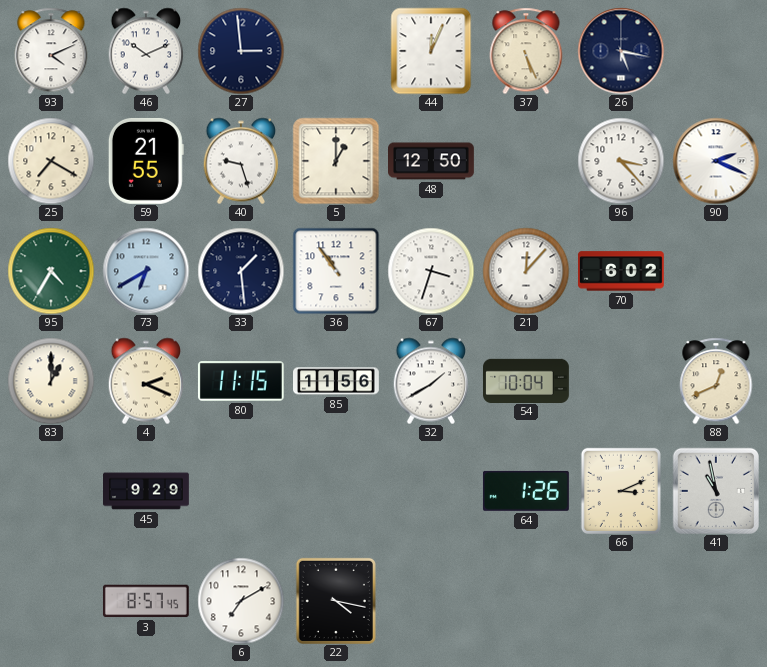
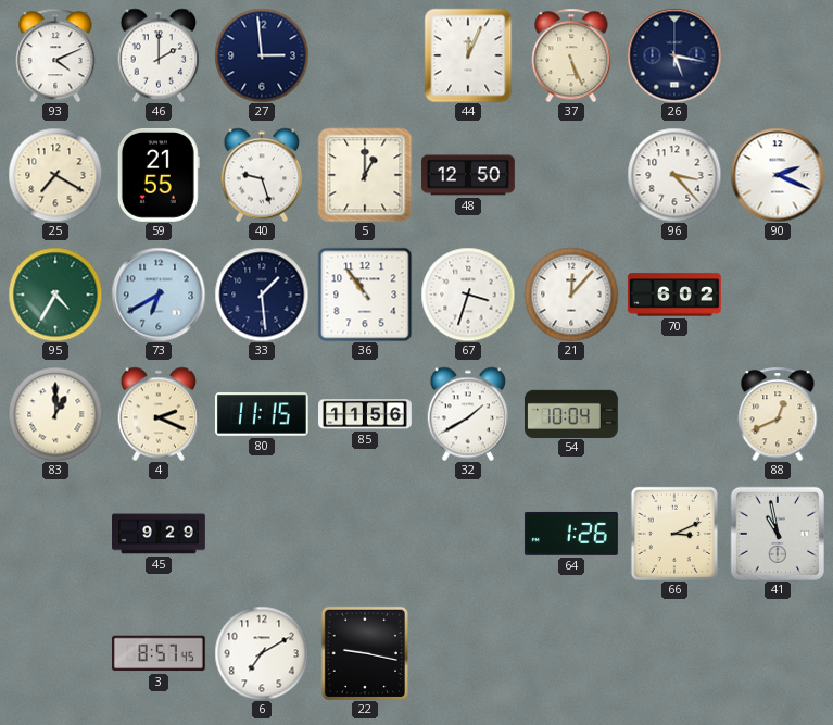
46: 10:11 -> 2:00 (159, 55)
22: 4:17 -> 9:17 (365, 653)
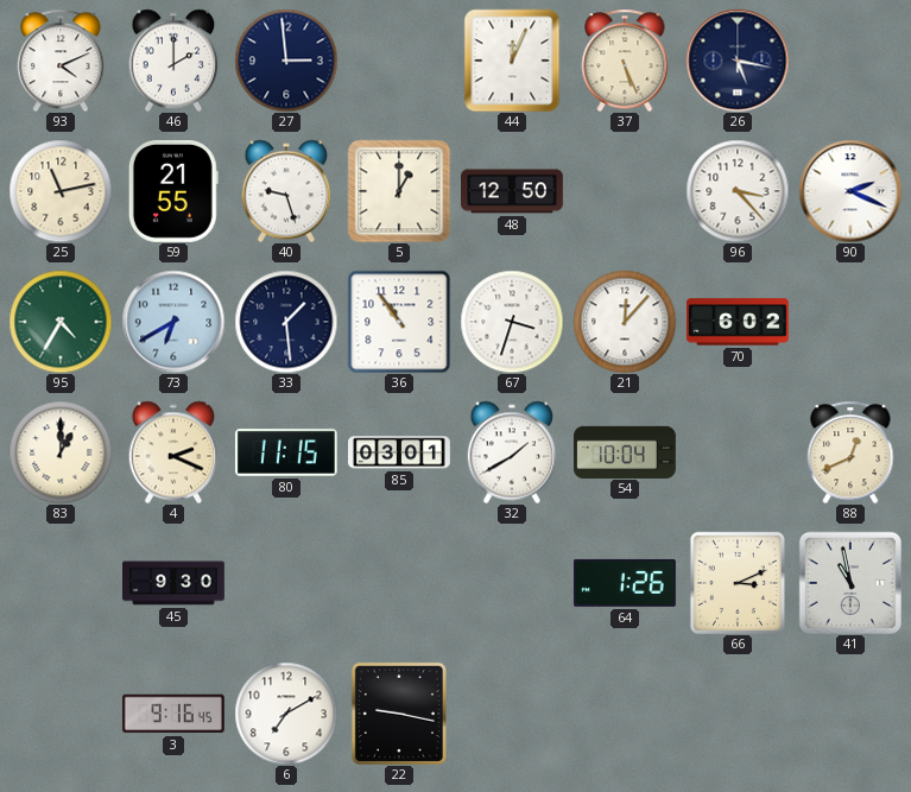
25: 7:20 -> 11:13 (61, 191)
85: 11:56 -> 03:01 (400, 452)
45: 9:29 -> 9:30 (175, 583)
3: 8:57 -> 9:16 (173, 714)
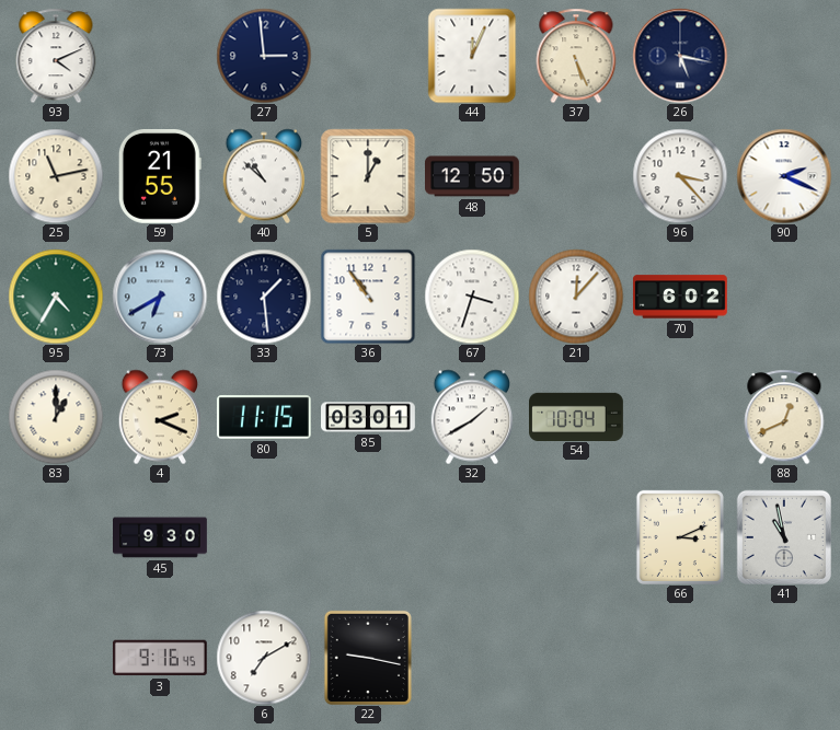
46: 2:00 -> none (173, 61)
40: 9:27 -> 10:52 (264, 176)
64: 1:26 -> none (625, 583)
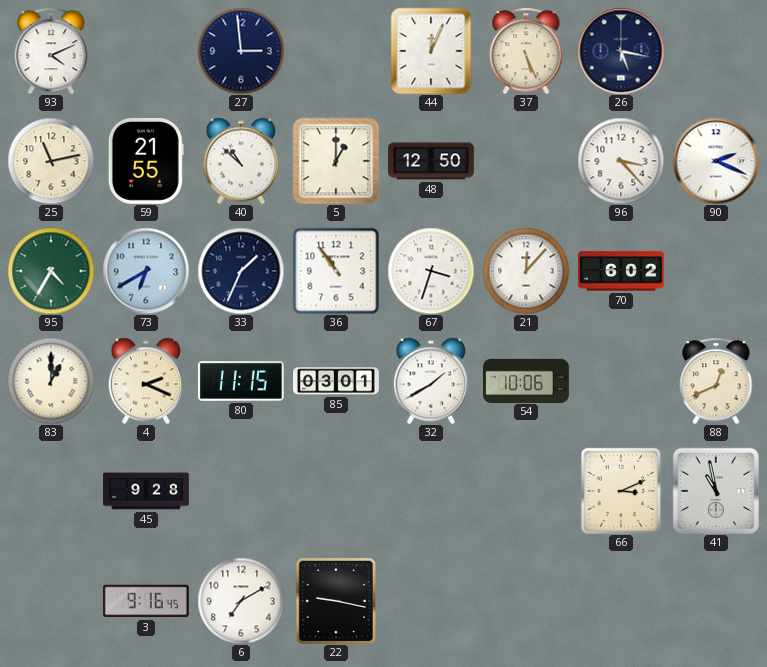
33: 1:29 -> 1:34 (241, 271)
54: 10:04 -> 10:06 (527, 380)
45: 9:30 -> 9:28 (147, 491)
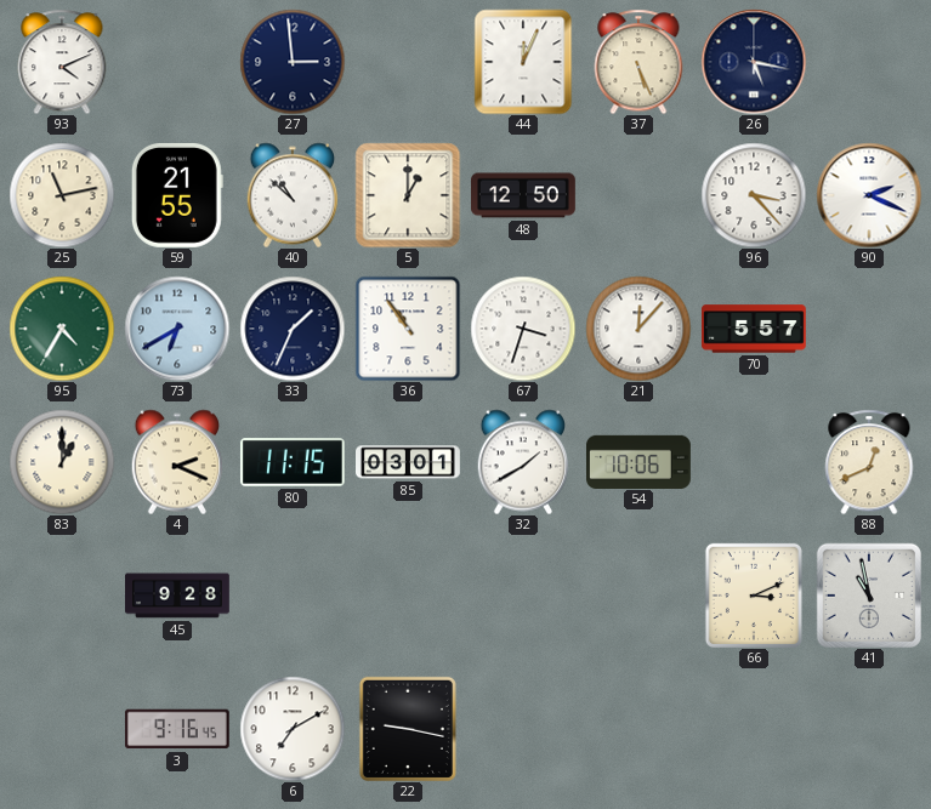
70: 6:02 -> 5:57 (754, 329)
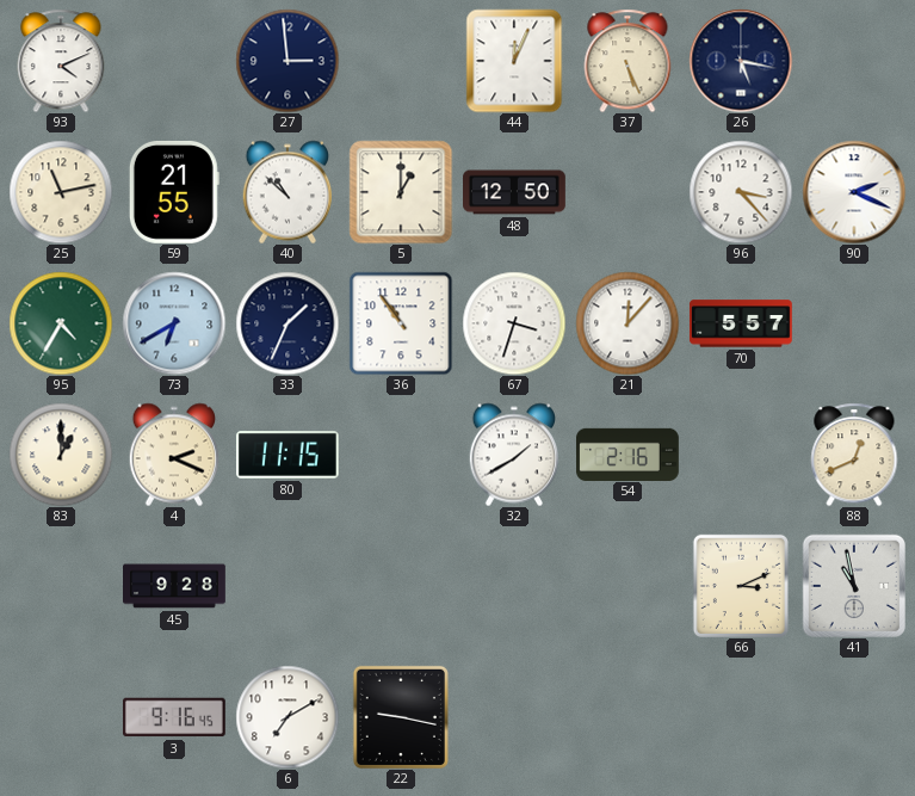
85: 03:01 -> none (409, 462)
54: 10:06 -> 2:16 (629, 453)
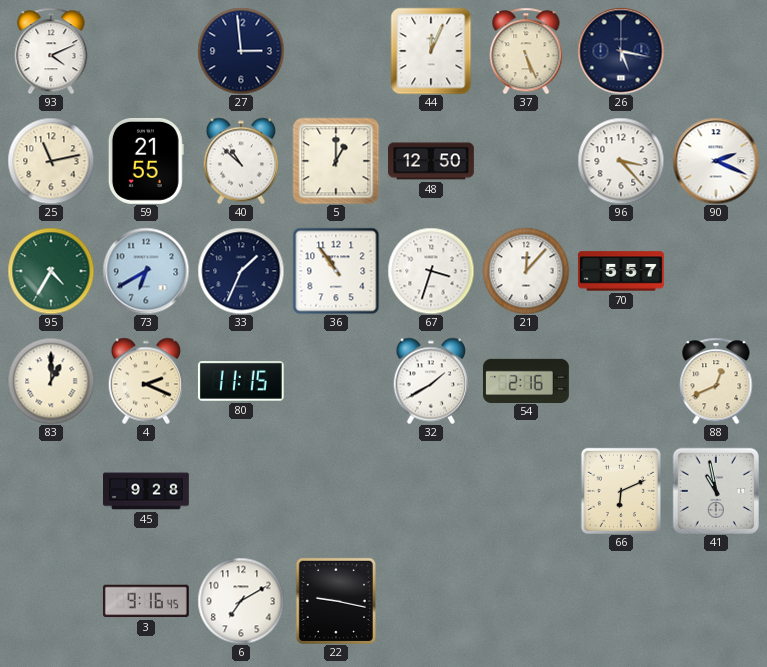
66: 3:11 -> 6:11 (621, 491)
